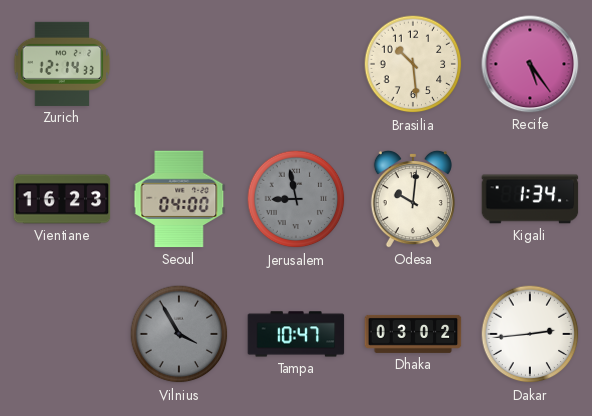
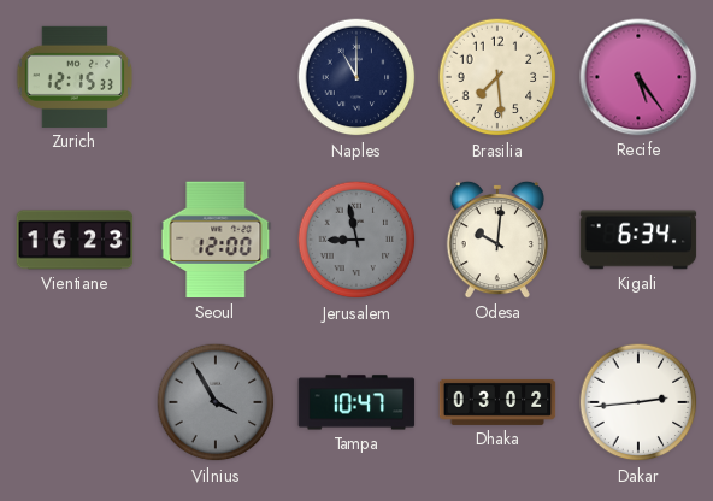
Zurich: 12:14 -> 12:15 (75, 77)
Naples: none -> 11:00 (356, 77)
Brasilia: 10:29 -> 7:29 (497, 77)
Seoul: 04:00 -> 12:00 (216, 240)
Kigali: 1:34 -> 6:34 (638, 240)
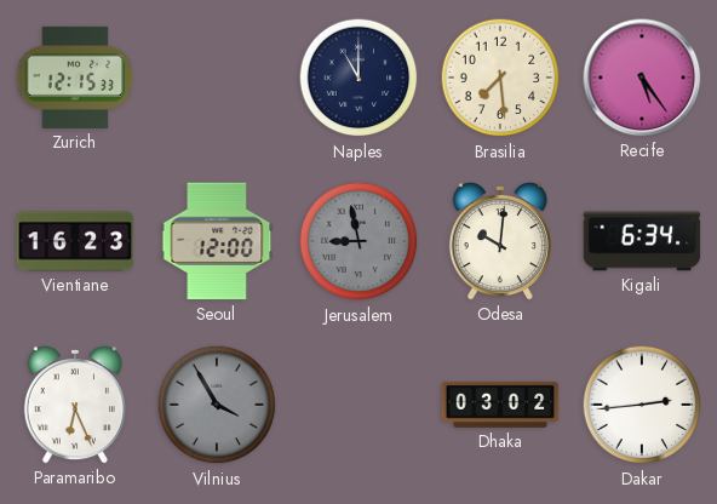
Paramaribo: none -> 6:26 (75, 405)
Tampa: 10:47 -> none (356, 402)
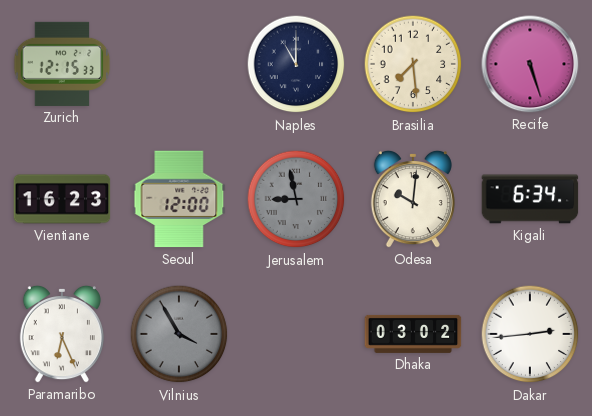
Recife: 5:24 -> 5:27 (530, 64)
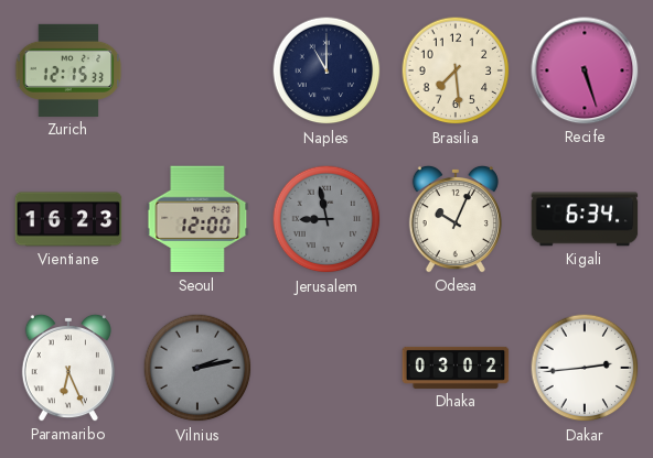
Odesa: 10:01 -> 10:04 (456, 219)
Vilnius: 3:55 -> 2:13 (197, 368)
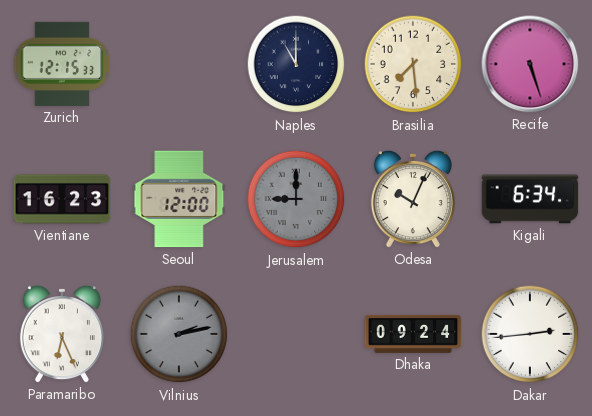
Jerusalem: 8:58 -> 9:00 (296, 199)
Dhaka: 03:02 -> 09:24 (413, 334)
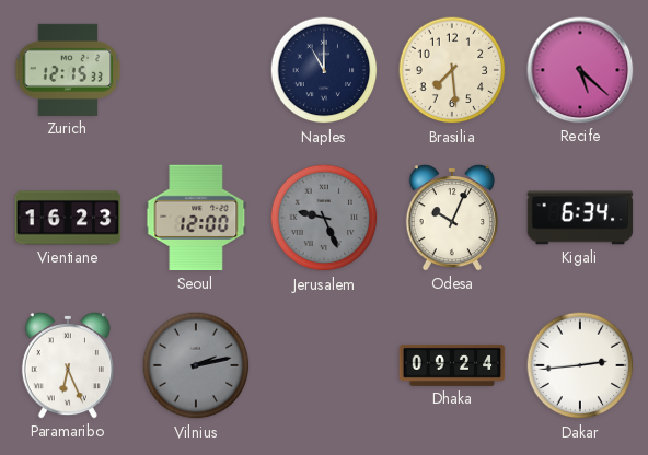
Recife: 5:27 -> 5:22 (580, 70)
Jerusalem: 9:00 -> 9:26 (324, 218)
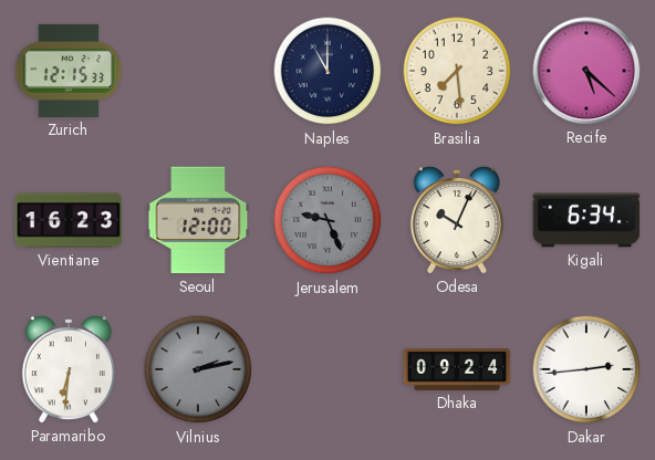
Paramaribo: 6:26 -> 6:31 (69, 369)
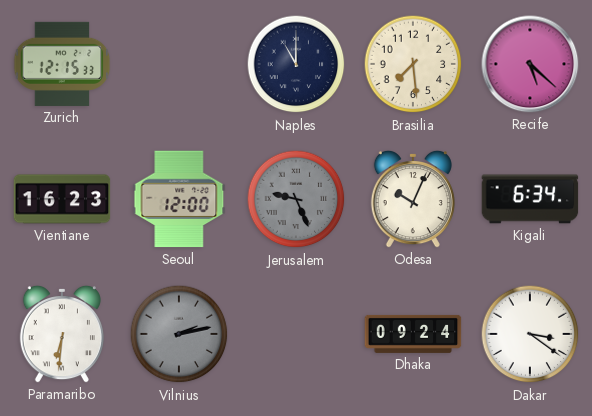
Dakar: 2:44 -> 3:21 (530, 334)
